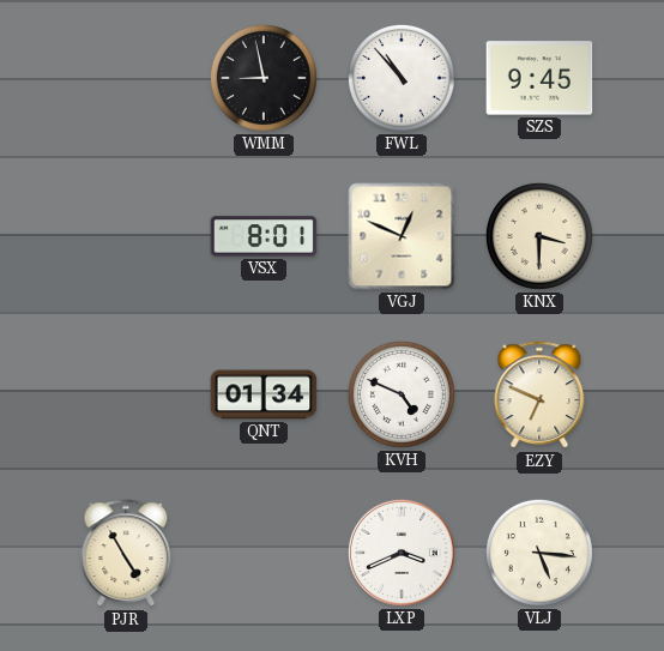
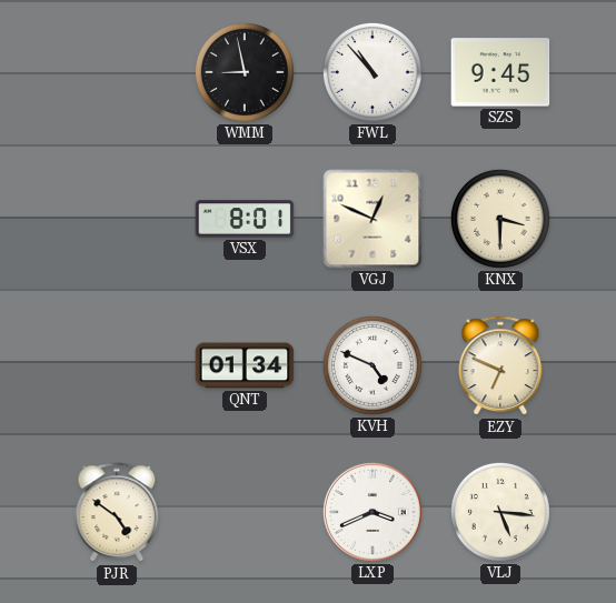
PJR: 4:55 -> 4:51 (117, 513)
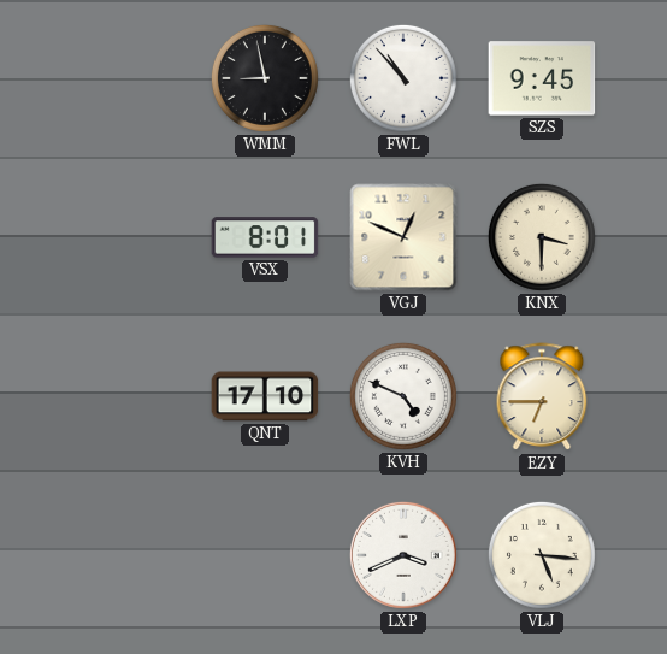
QNT: 01:34 -> 17:10 (265, 396)
EZY: 6:49 -> 6:45 (542, 397)
PJR: 4:51 -> none (117, 513)
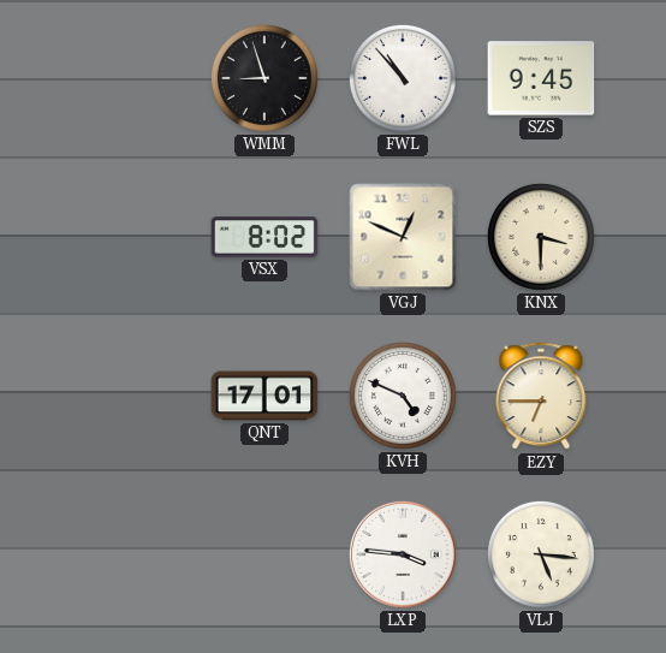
WMM: 8:58 -> 8:57 (264, 78)
VSX: 8:01 -> 8:02 (264, 237)
QNT: 17:10 -> 17:01 (264, 396)
LXP: 3:41 -> 3:46 (403, 554)
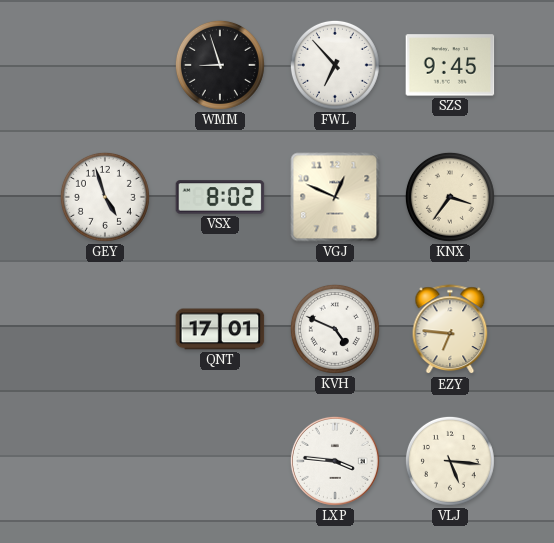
FWL: 10:53 -> 6:53 (335, 65)
GEY: none -> 4:57 (105, 197)
KNX: 3:30 -> 3:36 (450, 197)
EZY: 6:45 -> 6:46 (450, 330)
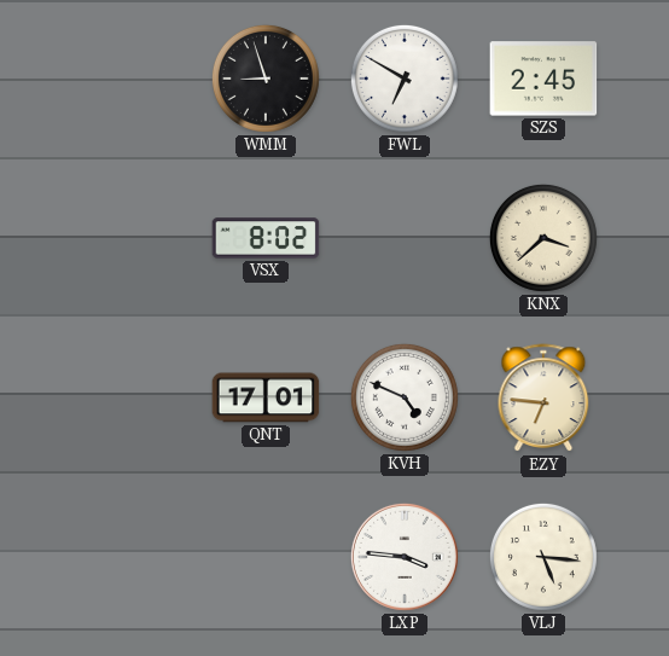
FWL: 6:53 -> 6:50 (405, 79)
SZS: 9:45 -> 2:45 (543, 79)
GEY: 4:57 -> none (105, 197)
VGJ: 12:49 -> none (335, 197)
KNX: 3:36 -> 3:38 (543, 238)
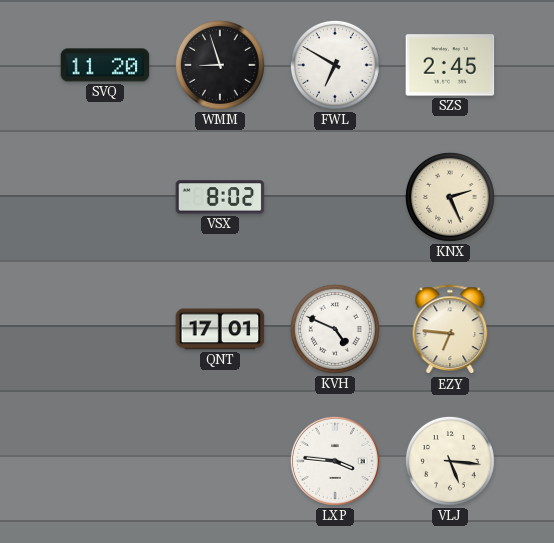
SVQ: none -> 11:20 (105, 65)
KNX: 3:38 -> 2:26 (450, 197)
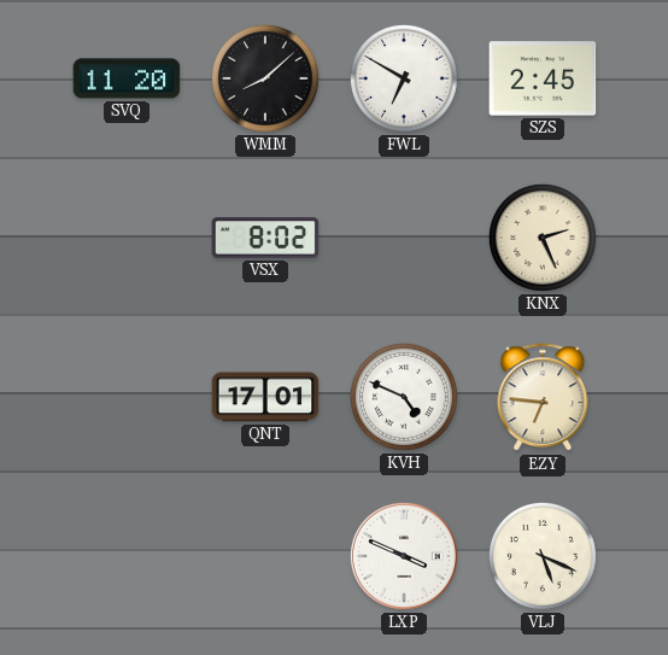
WMM: 8:57 -> 8:08 (265, 78)
LXP: 3:46 -> 3:49 (404, 556)
VLJ: 5:16 -> 5:19 (543, 556)
